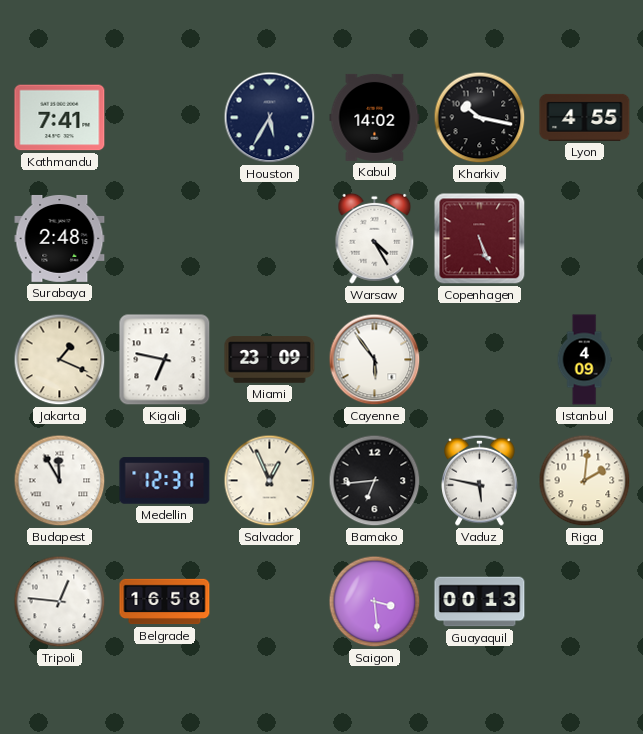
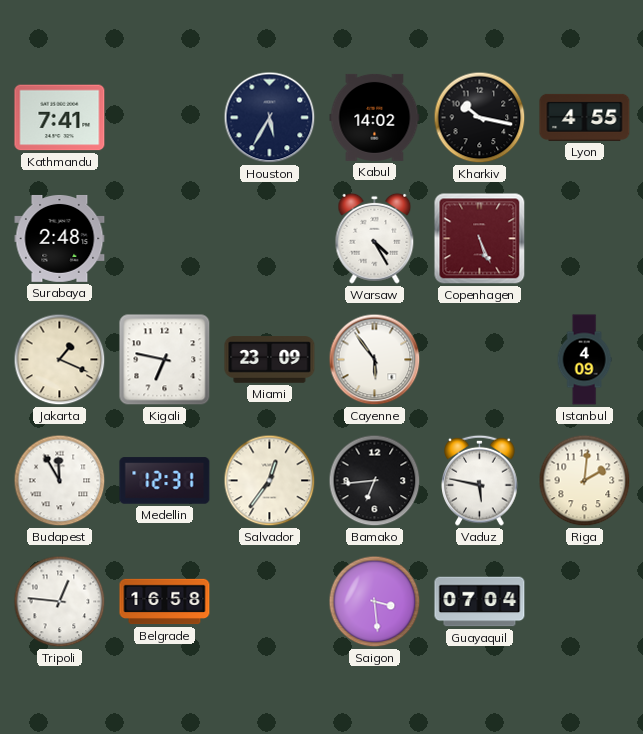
Salvador: 12:56 -> 12:36 (270, 481)
Guayaquil: 00:13 -> 07:04 (480, 602)
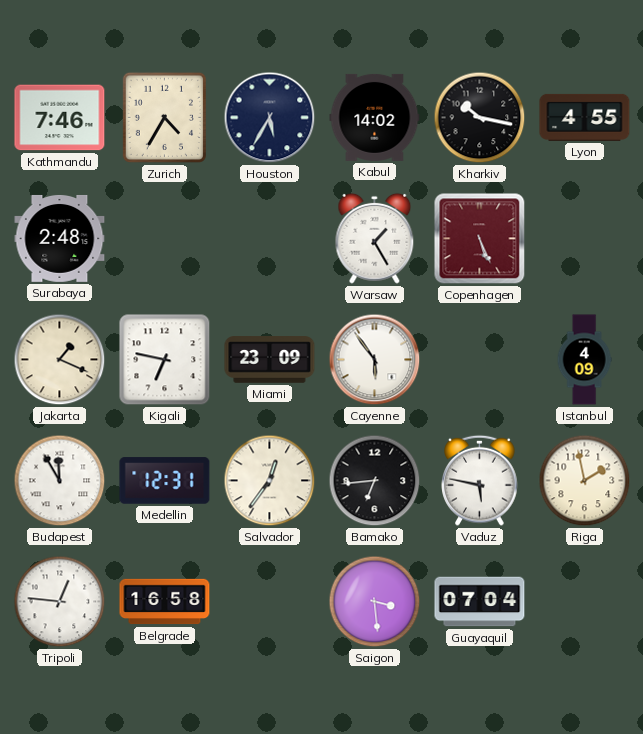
Kathmandu: 7:41 -> 7:46 (60, 118)
Zurich: none -> 4:35 (164, 117)
Warsaw: 4:25 -> 1:25 (375, 238)
Riga: 2:01 -> 1:58 (585, 481)
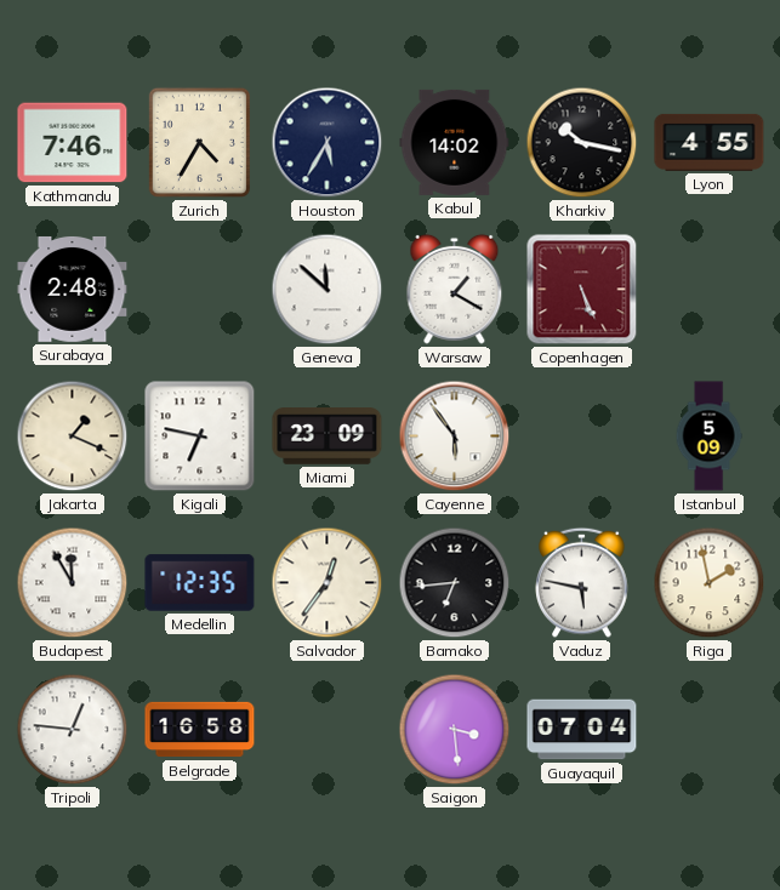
Geneva: none -> 11:52 (328, 290)
Warsaw: 1:25 -> 1:20 (455, 289)
Istanbul: 4:09 -> 5:09 (708, 437)
Medellin: 12:31 -> 12:35 (200, 583)
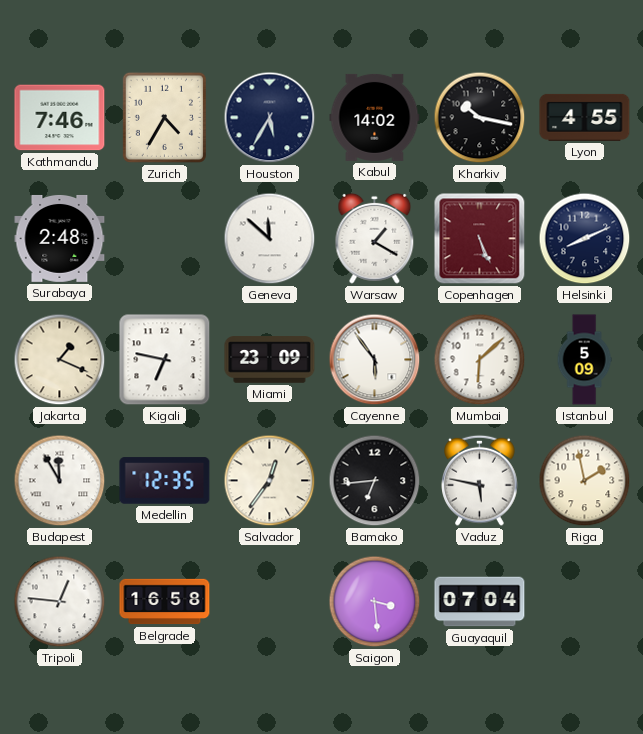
Helsinki: none -> 8:11 (585, 239)
Mumbai: none -> 6:08 (480, 360)
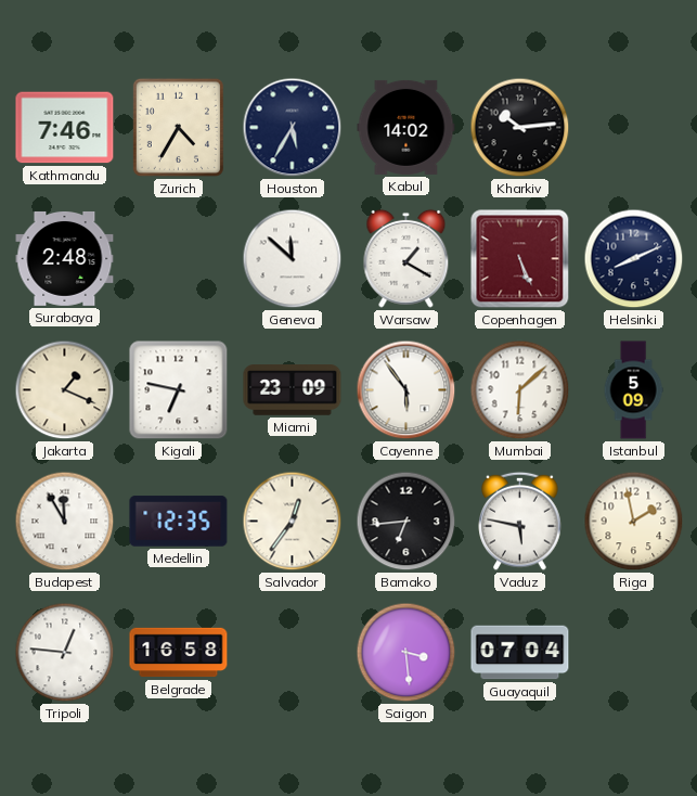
Kharkiv: 10:17 -> 10:14 (520, 128)
Lyon: 4:55 -> none (585, 117)
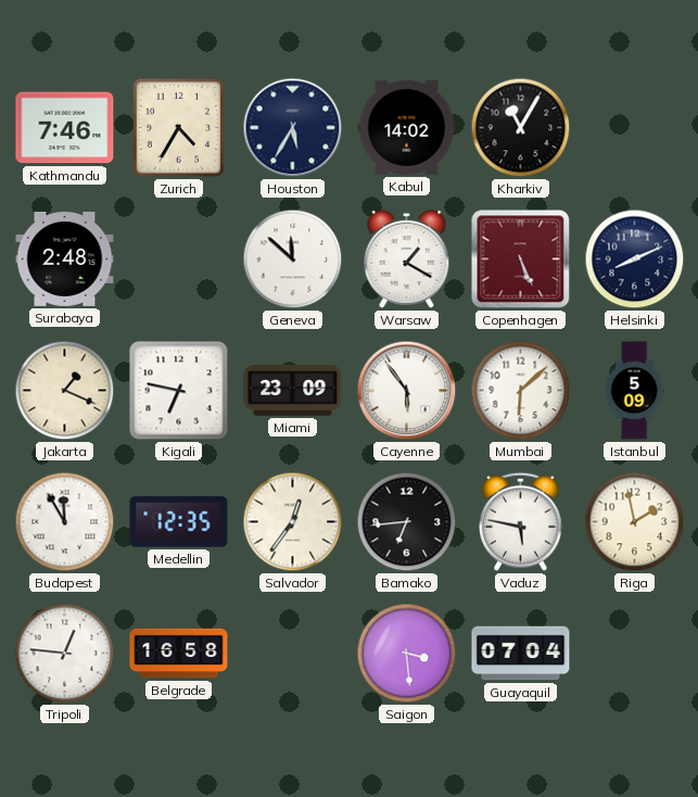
Kharkiv: 10:14 -> 11:05 (521, 128)
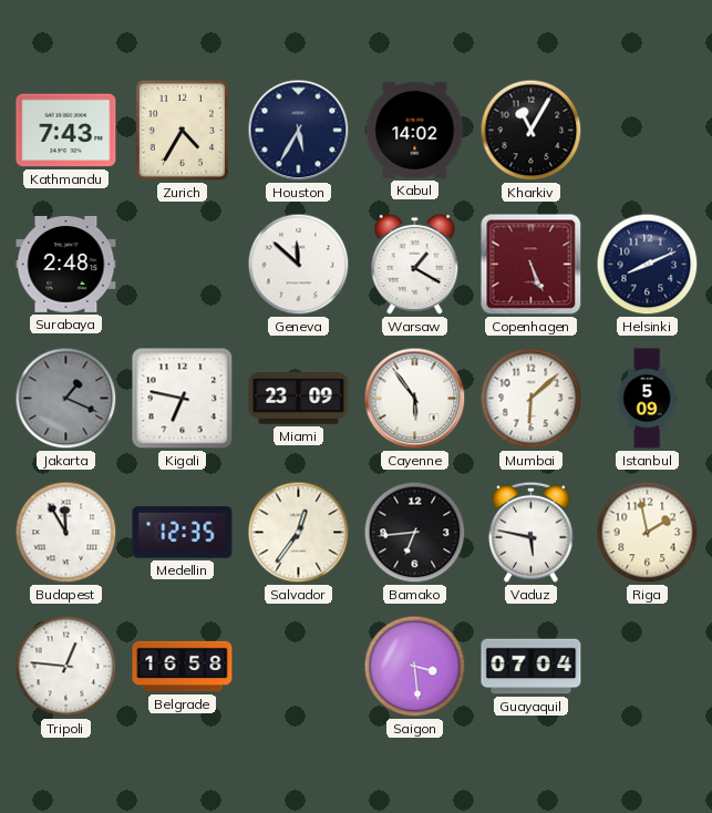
Kathmandu: 7:46 -> 7:43 (66, 131)
Jakarta dial: cream -> grey (66, 399)
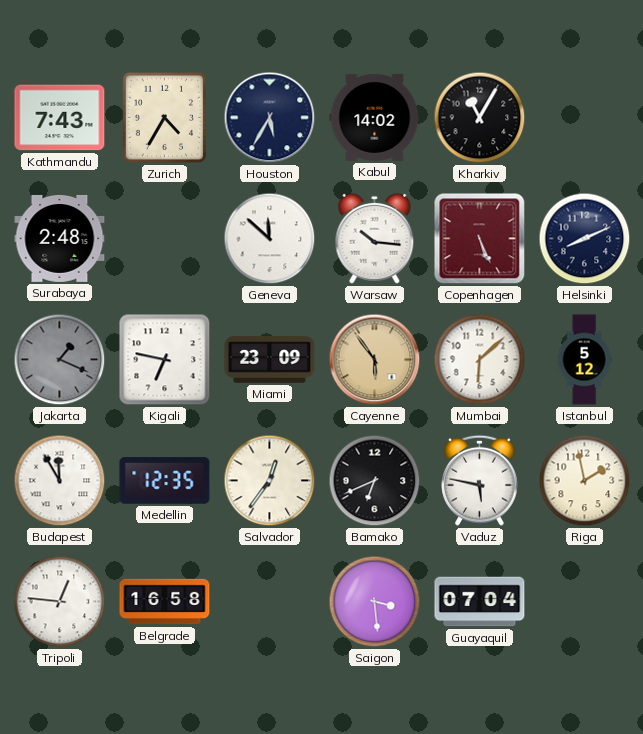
Warsaw: 1:20 -> 10:16 (375, 238)
Cayenne dial: white -> champagne (375, 360)
Istanbul: 5:09 -> 5:12 (584, 360)
Bamako: 6:44 -> 6:41 (375, 481)
